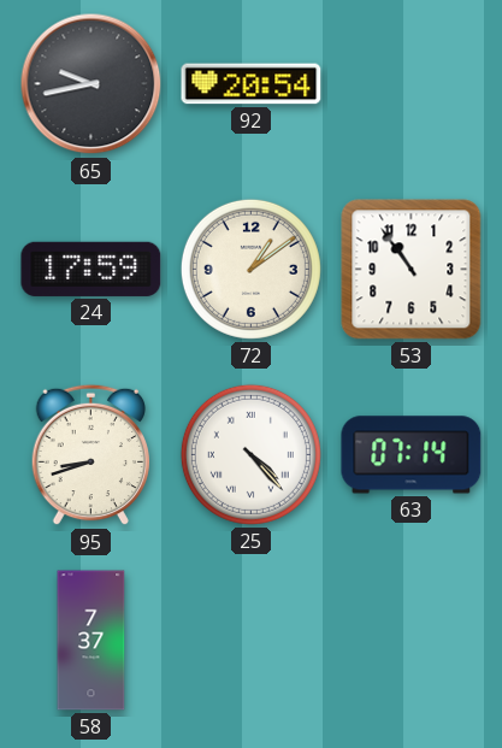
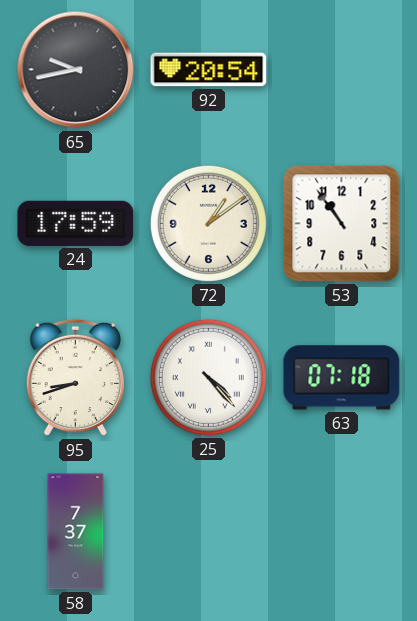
63: 07:14 -> 07:18 (342, 378)
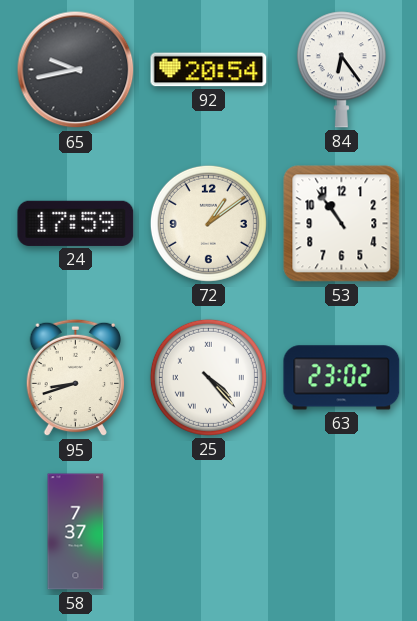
84: none -> 6:24 (341, 70)
63: 07:18 -> 23:02 (342, 378)
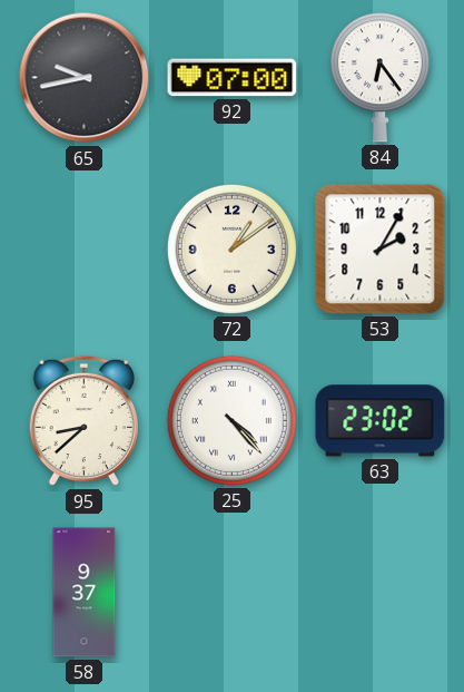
92: 20:54 -> 07:00 (233, 78)
24: 17:59 -> none (76, 223)
53: 10:54 -> 2:05 (381, 250)
95: 8:42 -> 8:38 (83, 421)
58: 7:37 -> 9:37 (85, 593)
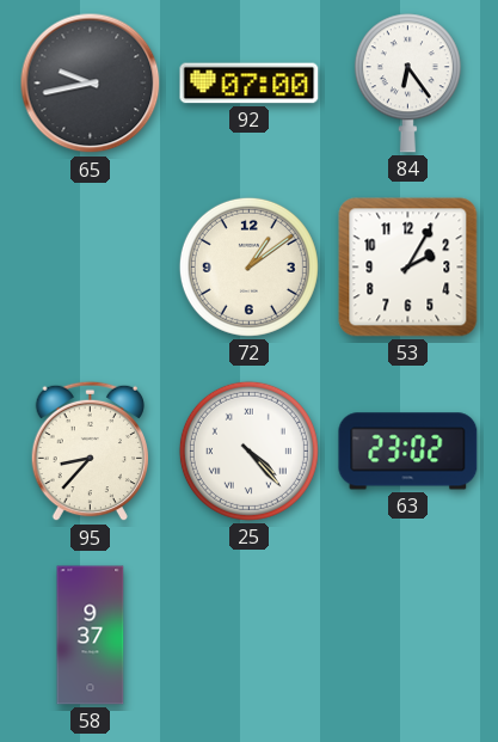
95: 8:38 -> 8:37 (90, 452)
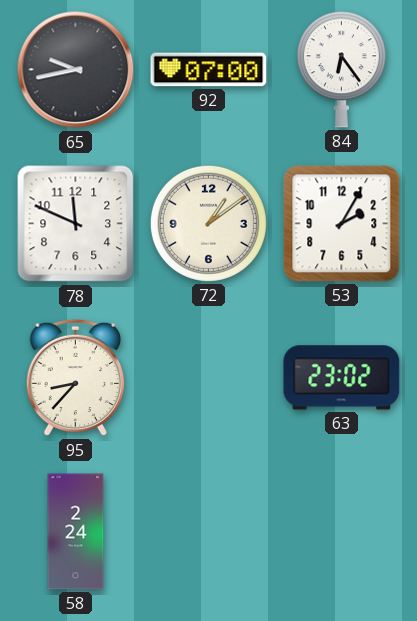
78: none -> 11:49 (76, 224)
25: 4:23 -> none (248, 450)
58: 9:37 -> 2:24 (76, 532)
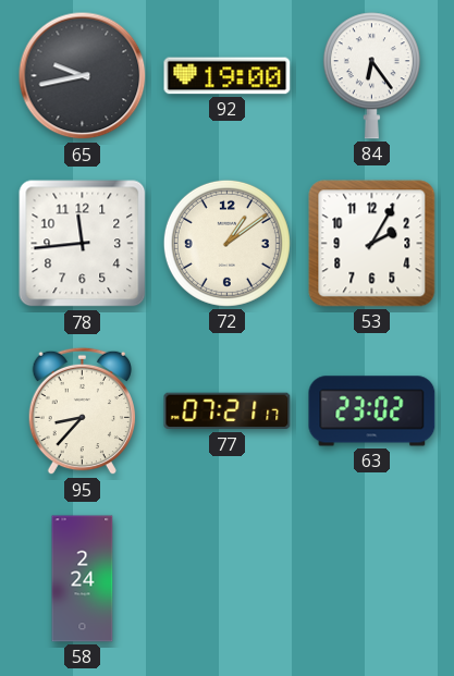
92: 07:00 -> 19:00 (228, 76)
78: 11:49 -> 11:44 (83, 244)
77: none -> 07:21 (228, 411)
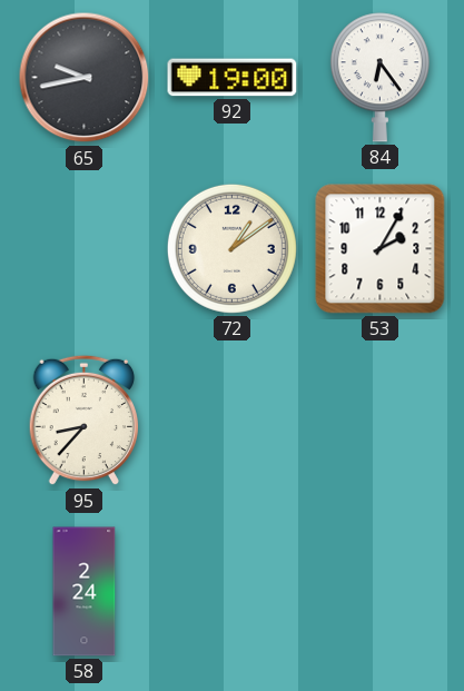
78: 11:44 -> none (83, 244)
77: 07:21 -> none (228, 411)
63: 23:02 -> none (372, 411)
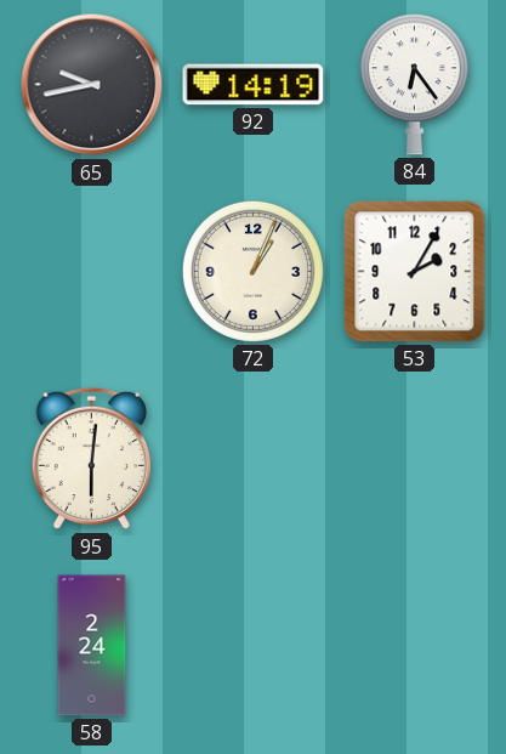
92: 19:00 -> 14:19 (254, 85)
72: 1:09 -> 1:04 (252, 271)
95: 8:37 -> 6:01 (91, 459)
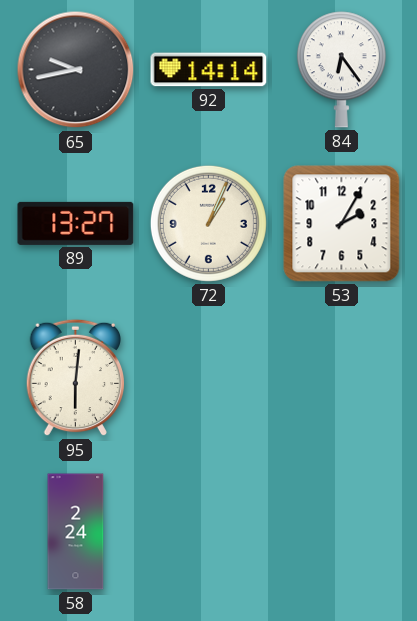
92: 14:19 -> 14:14 (209, 70)
89: none -> 13:27 (76, 223)
